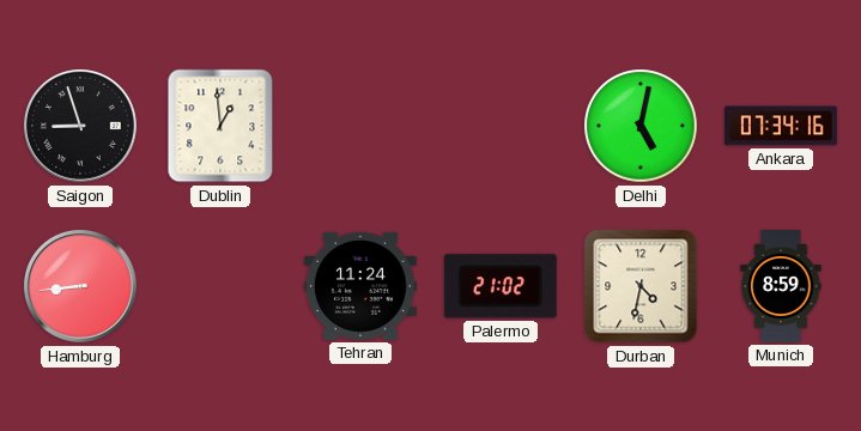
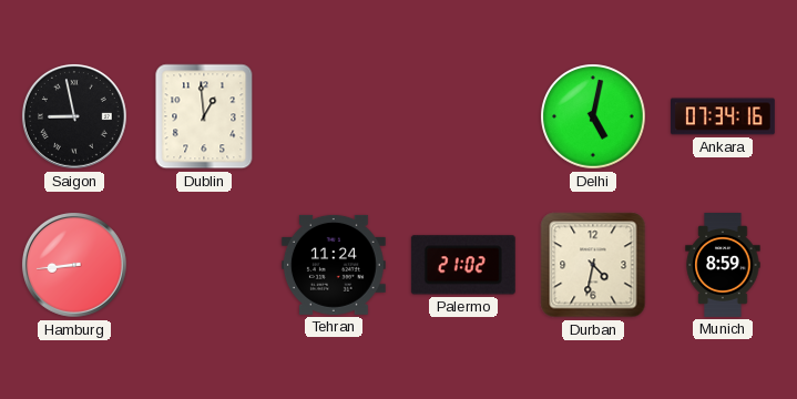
Saigon: 8:57 -> 8:58 (74, 116)
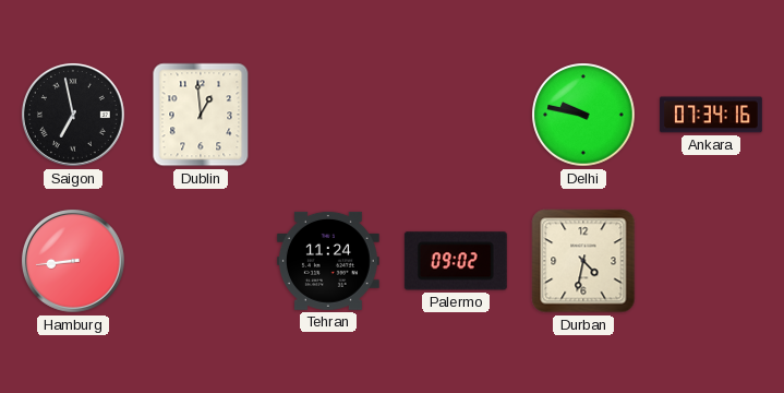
Saigon: 8:58 -> 6:58 (73, 115)
Delhi: 5:02 -> 9:47 (583, 115)
Palermo: 21:02 -> 09:02 (456, 261)
Munich: 8:59 -> none (723, 266)
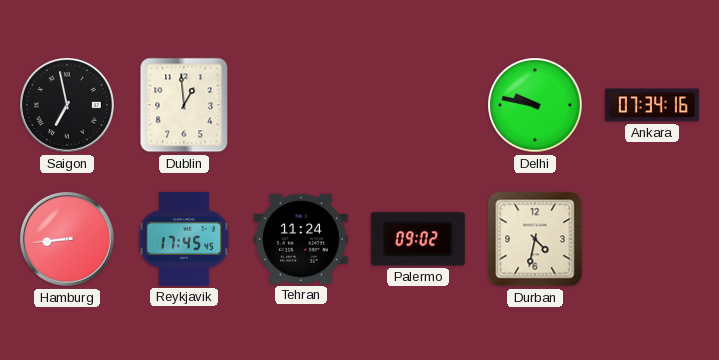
Reykjavik: none -> 17:45 (184, 239)
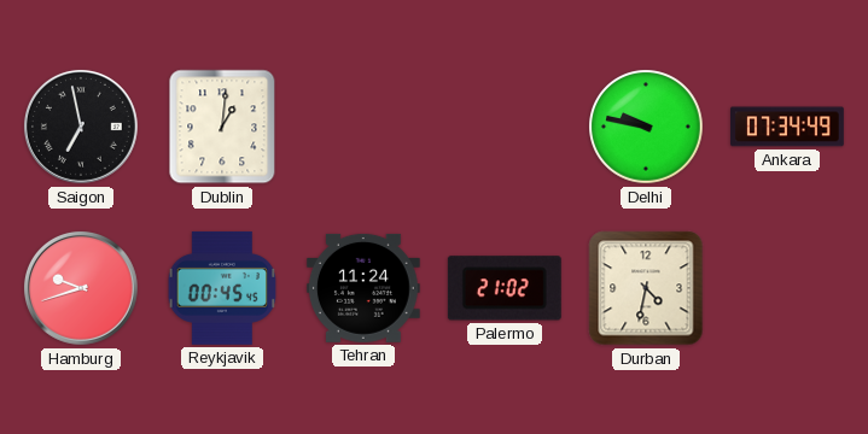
Dublin: 12:59 -> 1:01 (222, 127)
Ankara: 07:34:16 -> 07:34:49 (787, 127)
Hamburg: 8:44 -> 9:42 (81, 288)
Reykjavik: 17:45 -> 00:45 (222, 288)
Palermo: 09:02 -> 21:02 (505, 288)
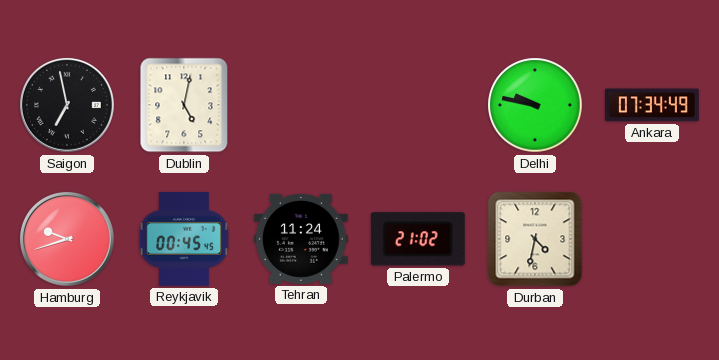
Dublin: 1:01 -> 5:02 (184, 105)
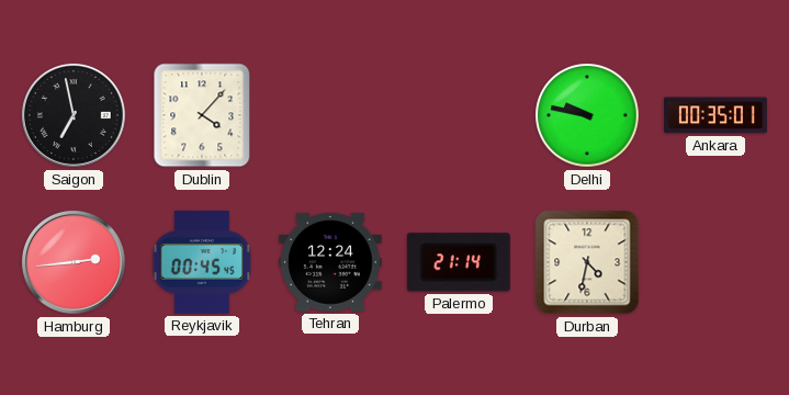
Dublin: 5:02 -> 4:07 (202, 115)
Ankara: 07:34 -> 00:35 (715, 115)
Hamburg: 9:42 -> 2:44 (74, 262)
Tehran: 11:24 -> 12:24 (330, 262)
Palermo: 21:02 -> 21:14 (459, 262)
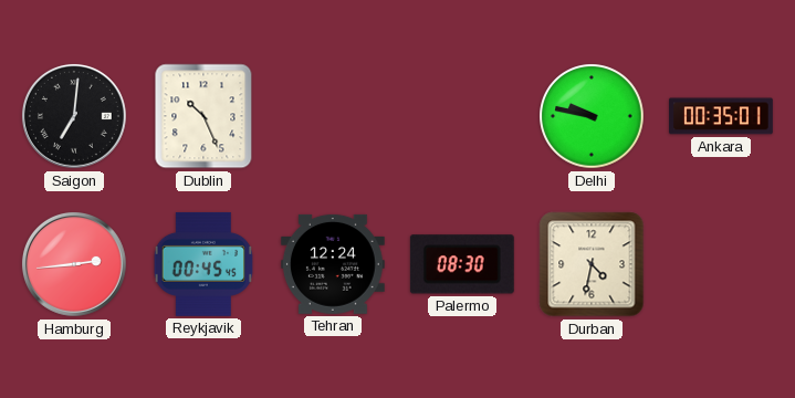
Saigon: 6:58 -> 7:01 (74, 116)
Dublin: 4:07 -> 10:26 (203, 116)
Palermo: 21:14 -> 08:30 (462, 264)
